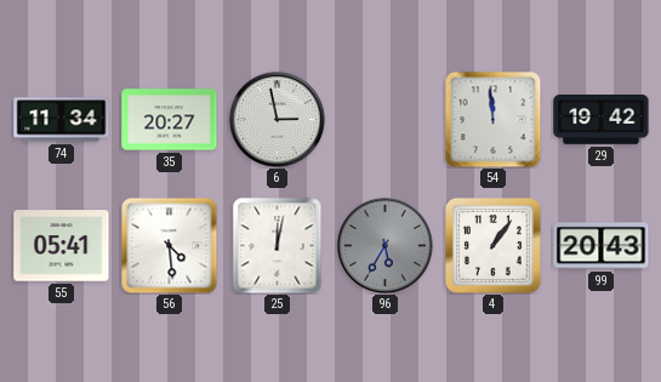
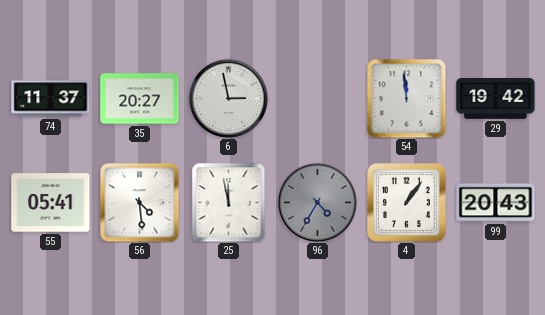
74: 11:34 -> 11:37 (51, 99)
25: 12:02 -> 11:58 (229, 203)
96: 5:35 -> 4:35 (317, 202)
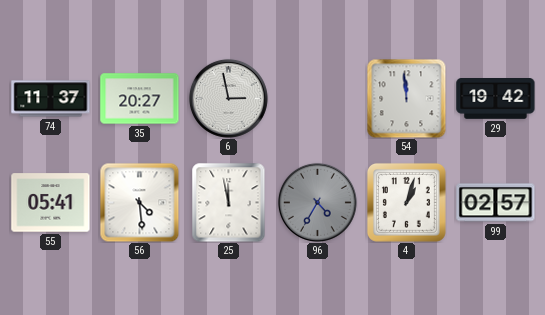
4: 1:06 -> 1:03 (406, 202)
99: 20:43 -> 02:57 (496, 203)
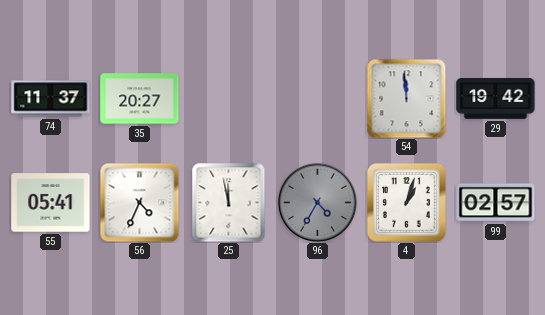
6: 2:58 -> none (228, 98)
56: 4:29 -> 4:34 (139, 202)
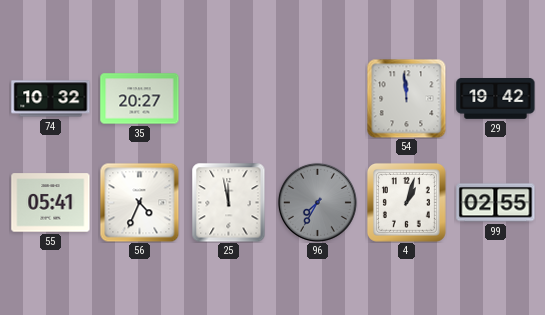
74: 11:37 -> 10:32 (51, 99)
96: 4:35 -> 7:35 (317, 202)
99: 02:57 -> 02:55 (496, 203)
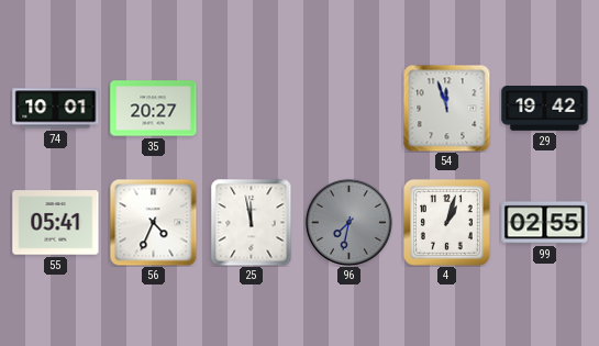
74: 10:32 -> 10:01 (56, 109)
54: 11:59 -> 11:57 (446, 108)
96: 7:35 -> 7:32 (348, 222)
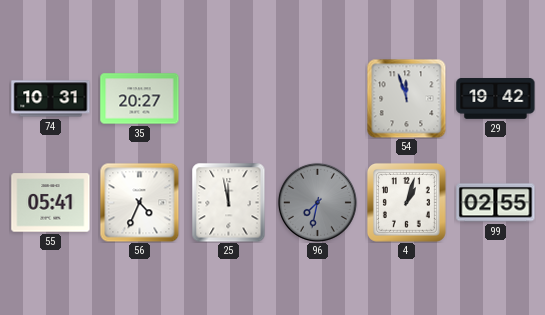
74: 10:01 -> 10:31 (51, 99)
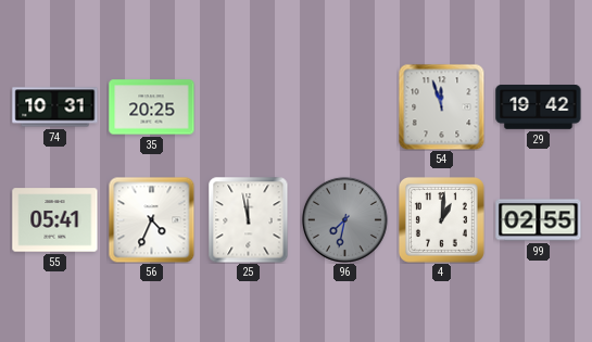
35: 20:27 -> 20:25 (152, 107)
4: 1:03 -> 1:01 (441, 219)
